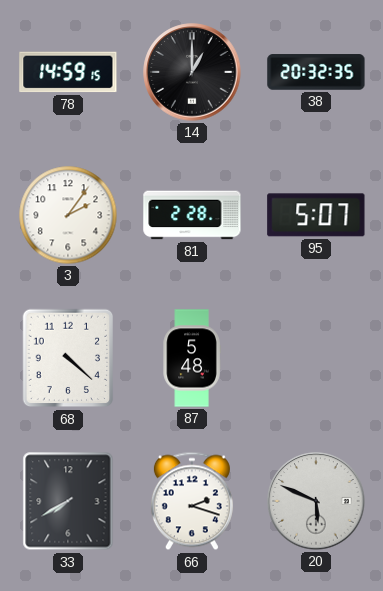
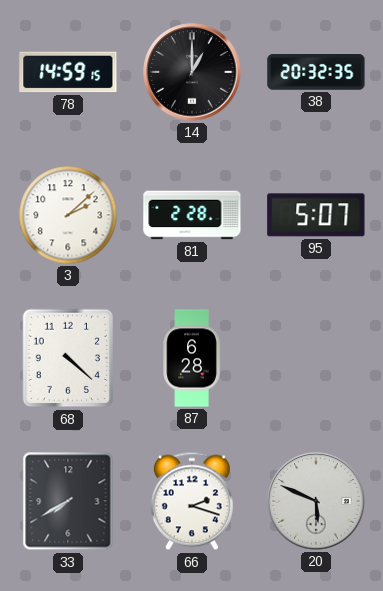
3: 2:06 -> 2:08 (68, 215)
87: 5:48 -> 6:28 (192, 358)
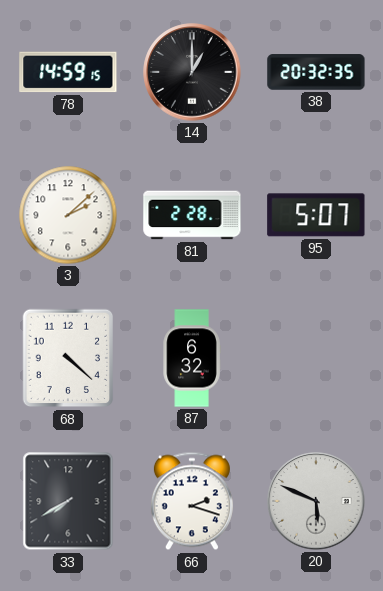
87: 6:28 -> 6:32 (192, 358)
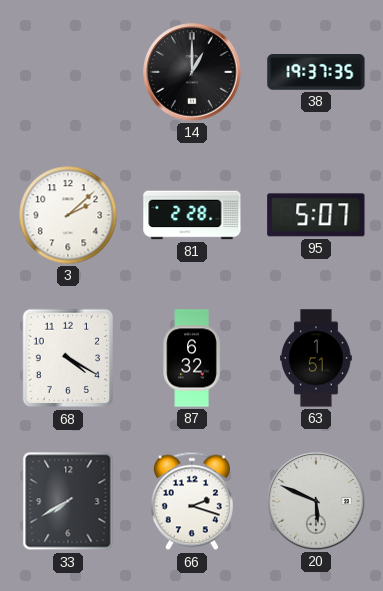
78: 14:59 -> none (68, 72)
38: 20:32 -> 19:37 (316, 72)
68: 4:22 -> 4:20 (68, 358)
63: none -> 1:51 (316, 358)
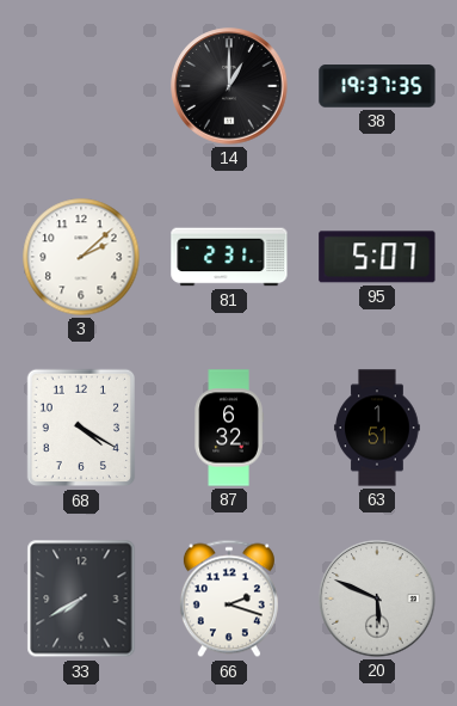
81: 2:28 -> 2:31 (229, 257)
